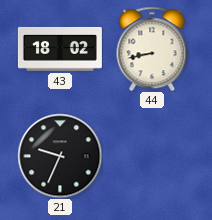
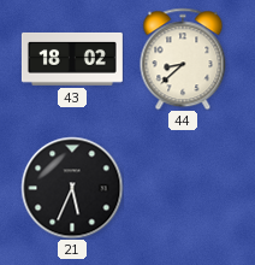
44: 8:43 -> 8:38 (183, 59)
21: 9:34 -> 5:34 (72, 188)
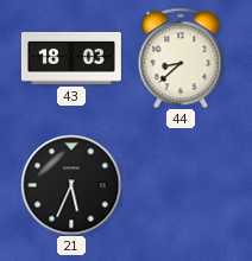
43: 18:02 -> 18:03 (71, 58)
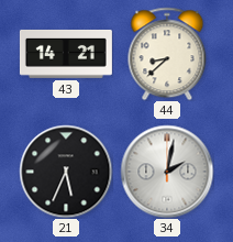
43: 18:03 -> 14:21 (66, 54)
34: none -> 2:02 (167, 172)
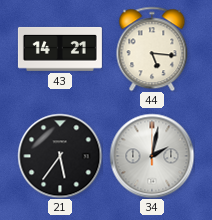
44: 8:38 -> 5:16 (152, 49)
21: 5:34 -> 5:36 (60, 156)
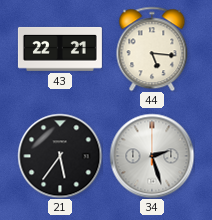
43: 14:21 -> 22:21 (60, 49)
34: 2:02 -> 2:27 (152, 156)
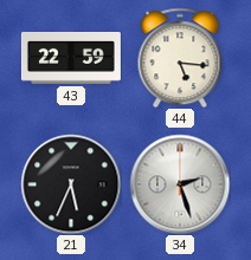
43: 22:21 -> 22:59 (71, 58)
21: 5:36 -> 5:34 (71, 184)
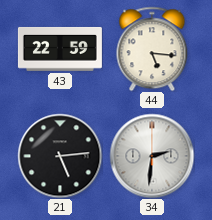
21: 5:34 -> 5:14 (60, 156)
34: 2:27 -> 2:31 (152, 156)
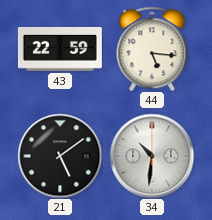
21: 5:14 -> 5:09 (60, 156)
34: 2:31 -> 10:31 (152, 156)
